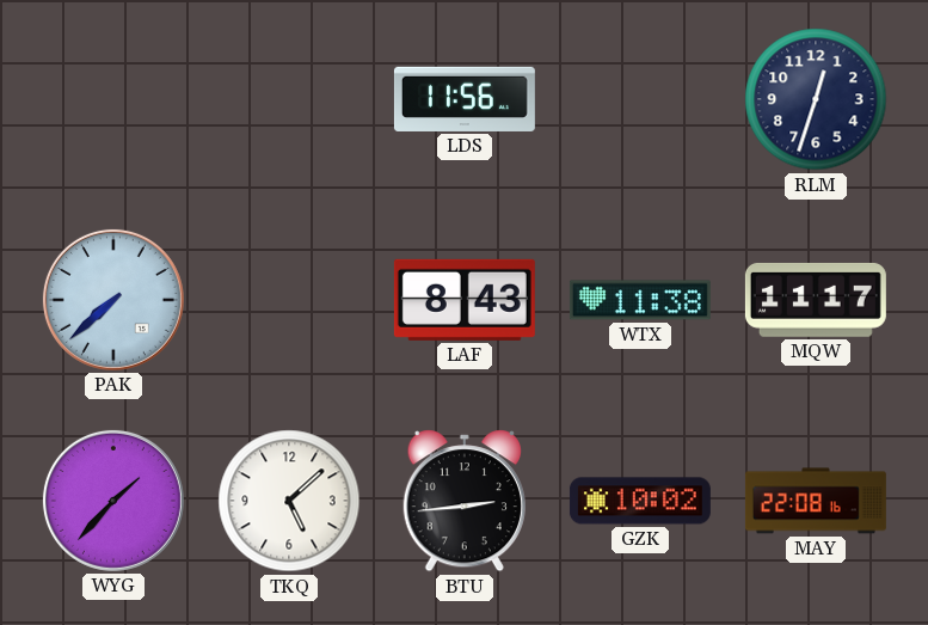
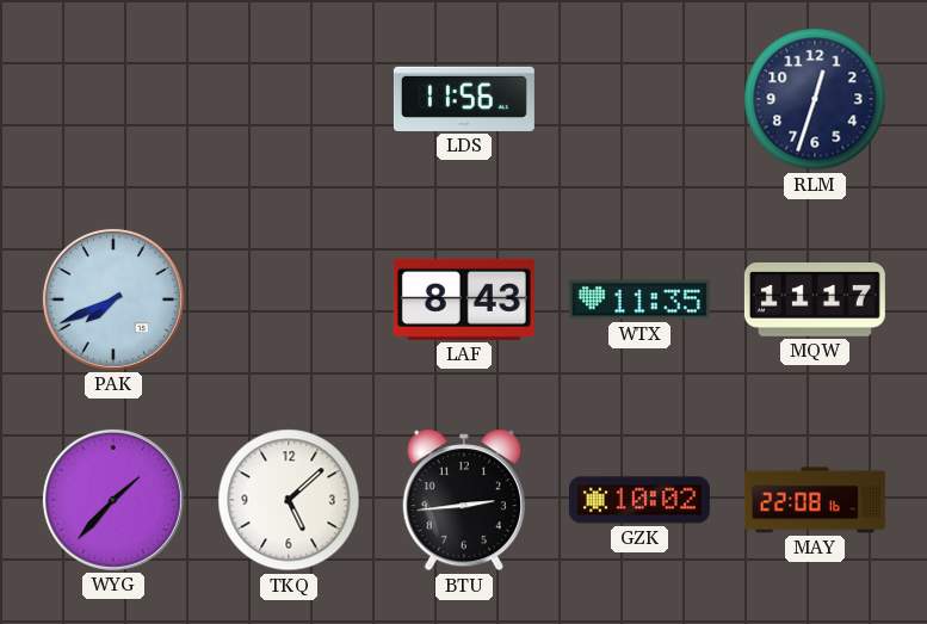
PAK: 7:38 -> 7:41 (113, 299)
WTX: 11:38 -> 11:35 (639, 299)
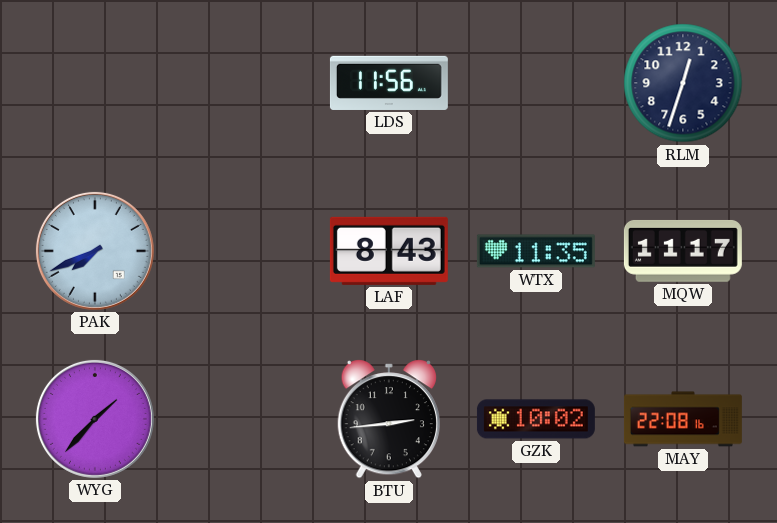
TKQ: 5:08 -> none (289, 500)
